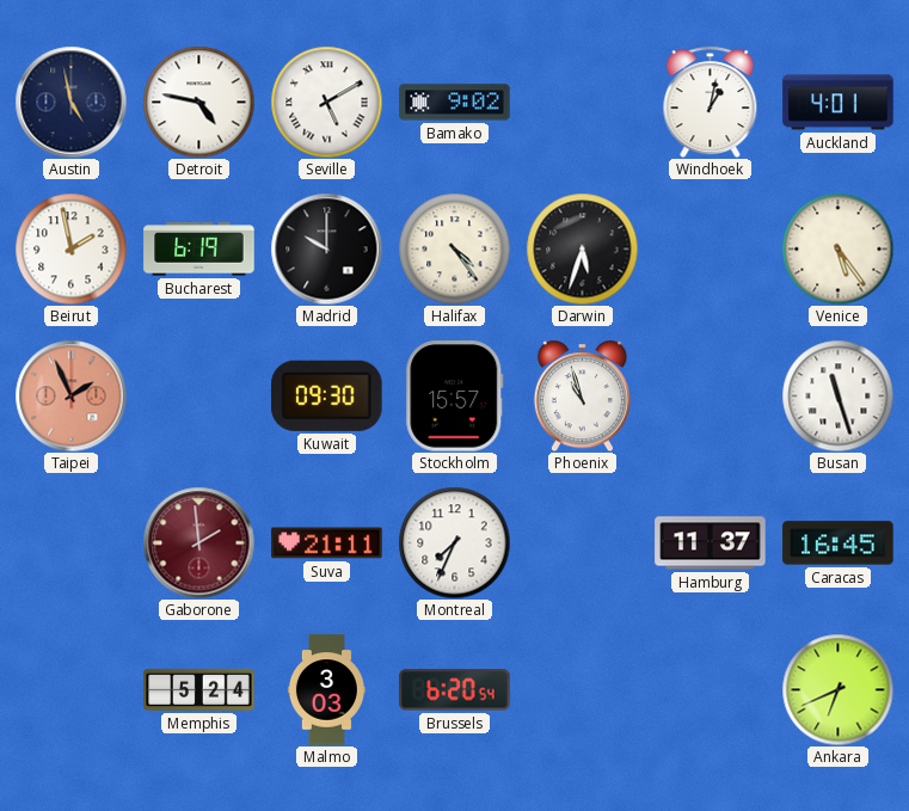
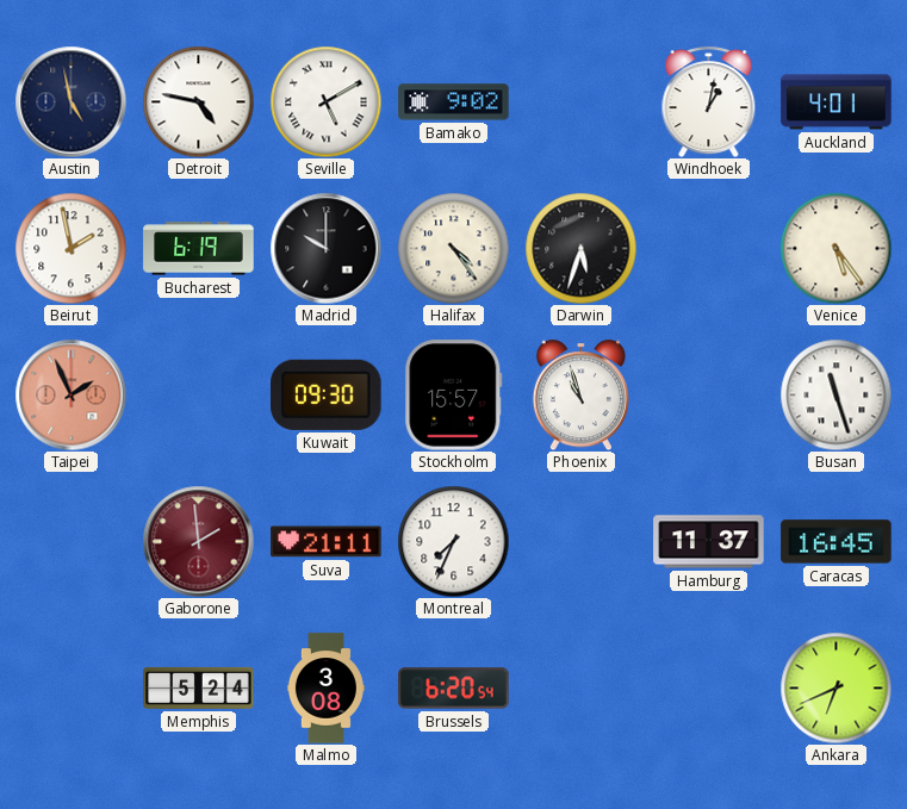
Malmo: 3:03 -> 3:08 (325, 689)
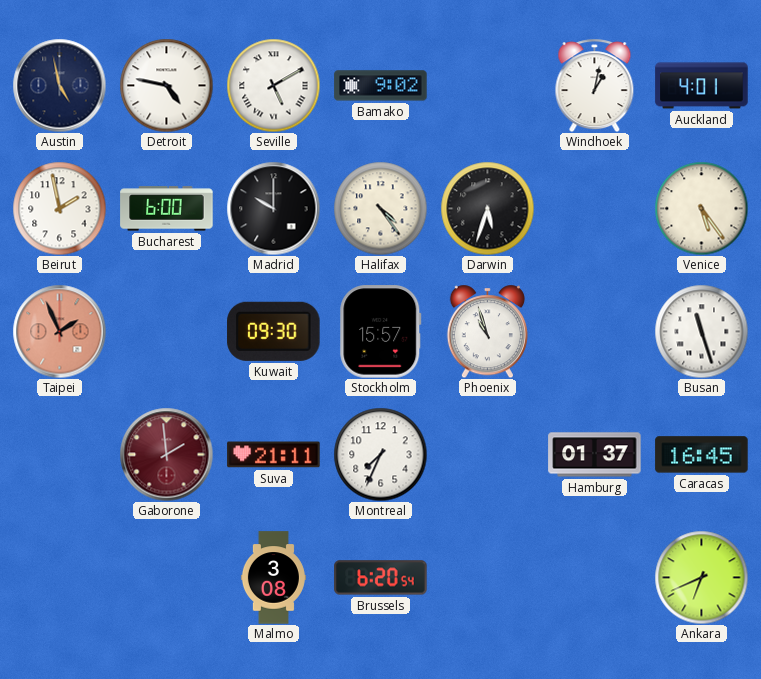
Bucharest: 6:19 -> 6:00 (167, 209)
Hamburg: 11:37 -> 01:37 (595, 455)
Memphis: 5:24 -> none (199, 687)
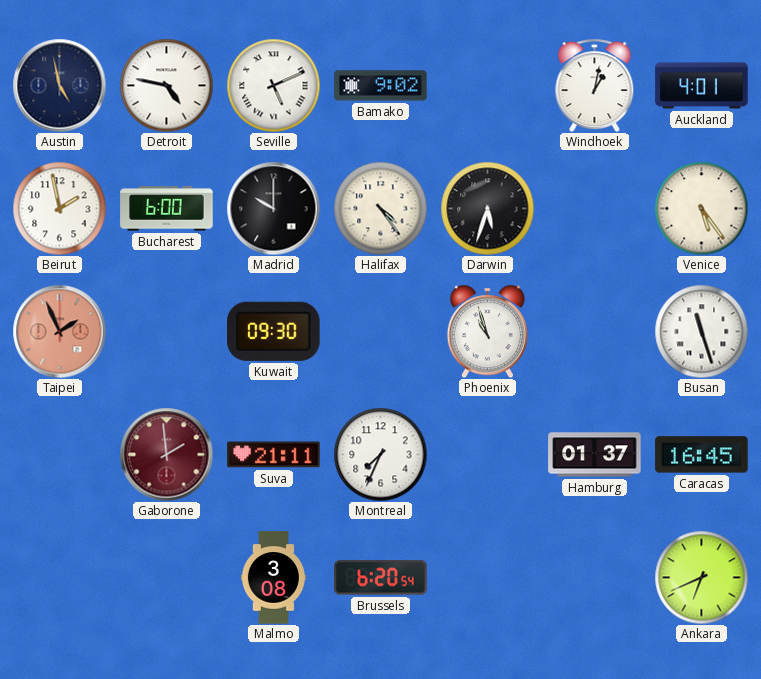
Seville: 5:10 -> 5:11 (273, 85)
Stockholm: 15:57 -> none (381, 332)
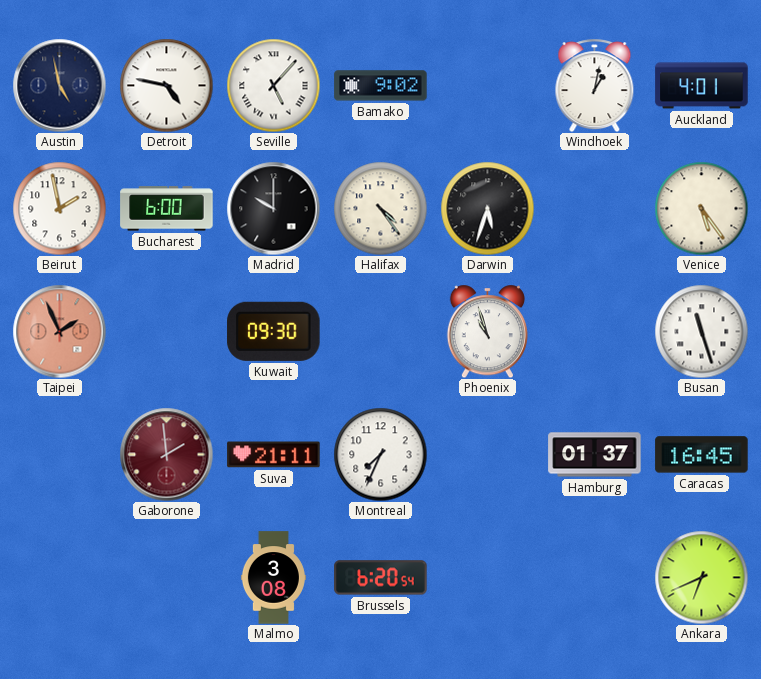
Seville: 5:11 -> 5:07 (273, 85)
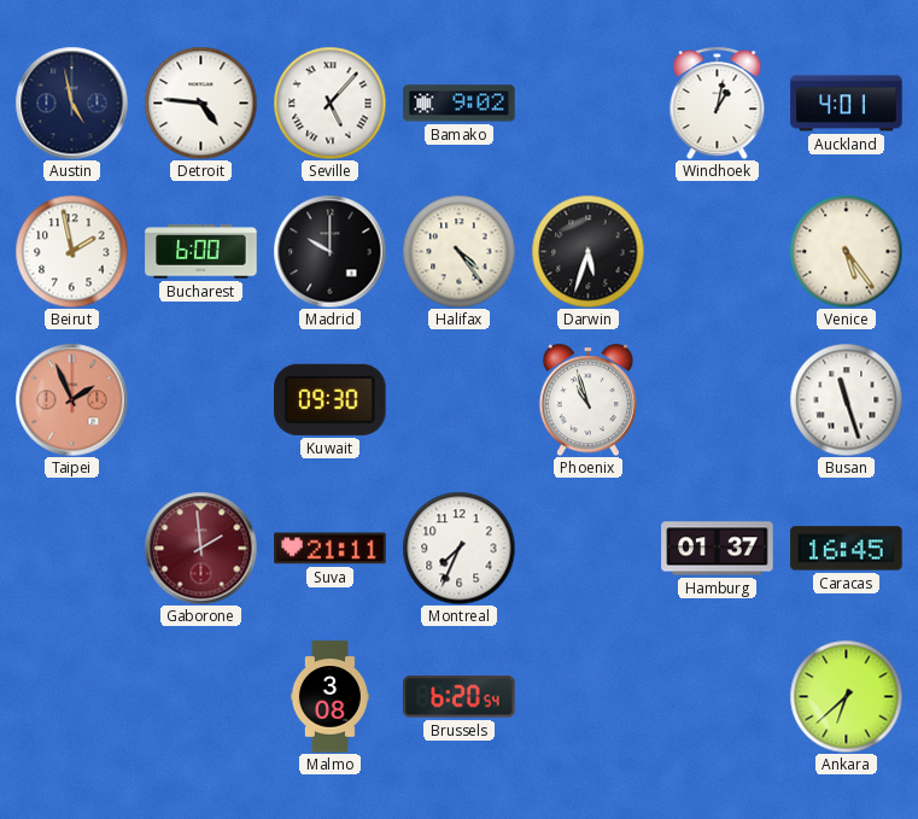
Detroit: 4:47 -> 4:46 (200, 103)
Ankara: 6:41 -> 6:38 (846, 696)
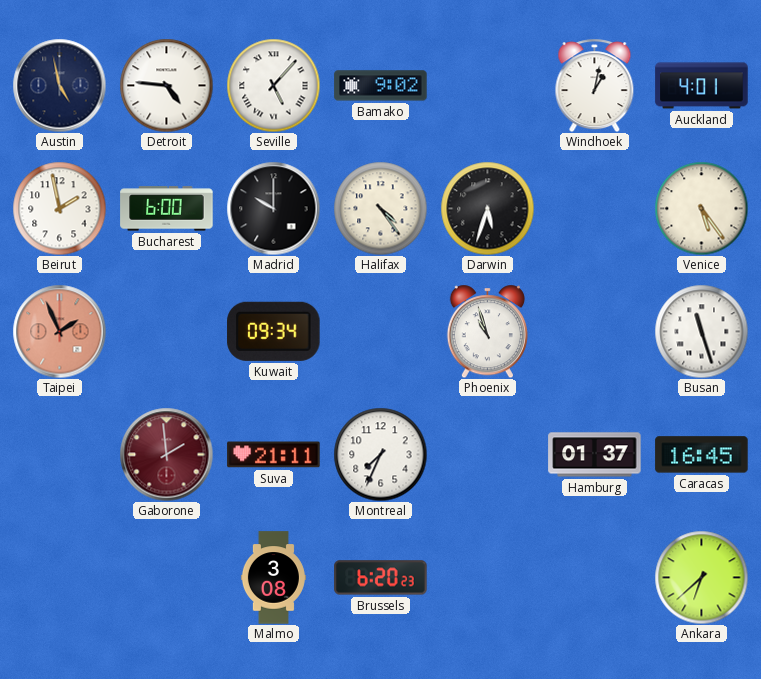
Kuwait: 09:30 -> 09:34 (274, 331)
Brussels: 6:20:54 -> 6:20:23 (381, 578)
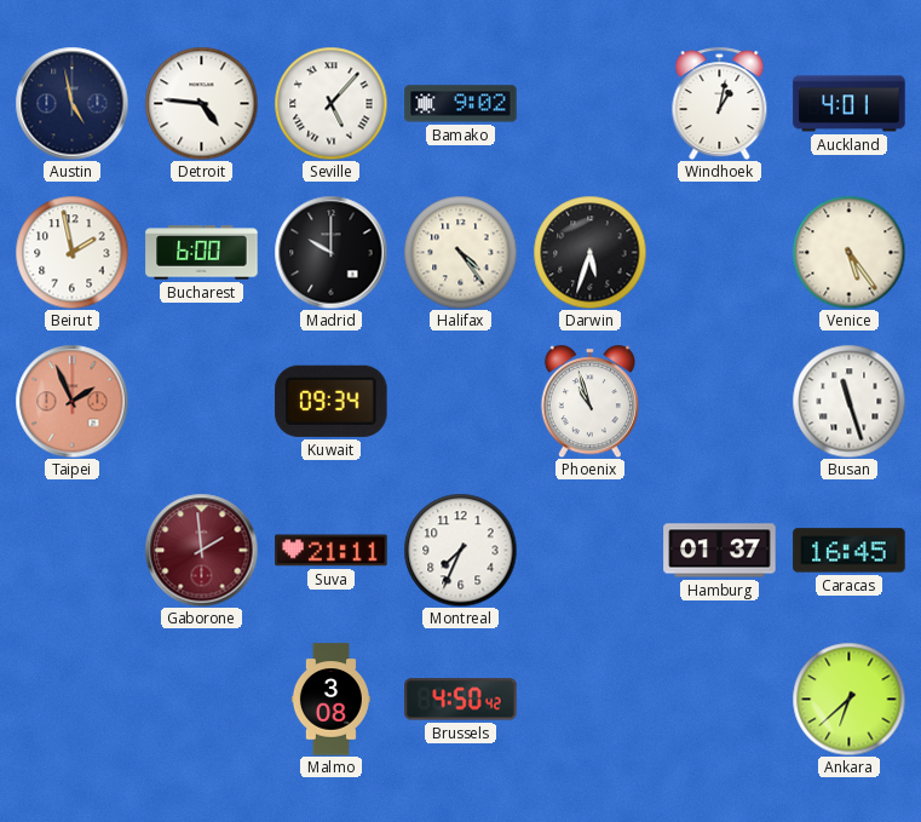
Brussels: 6:20 -> 4:50 (461, 700)
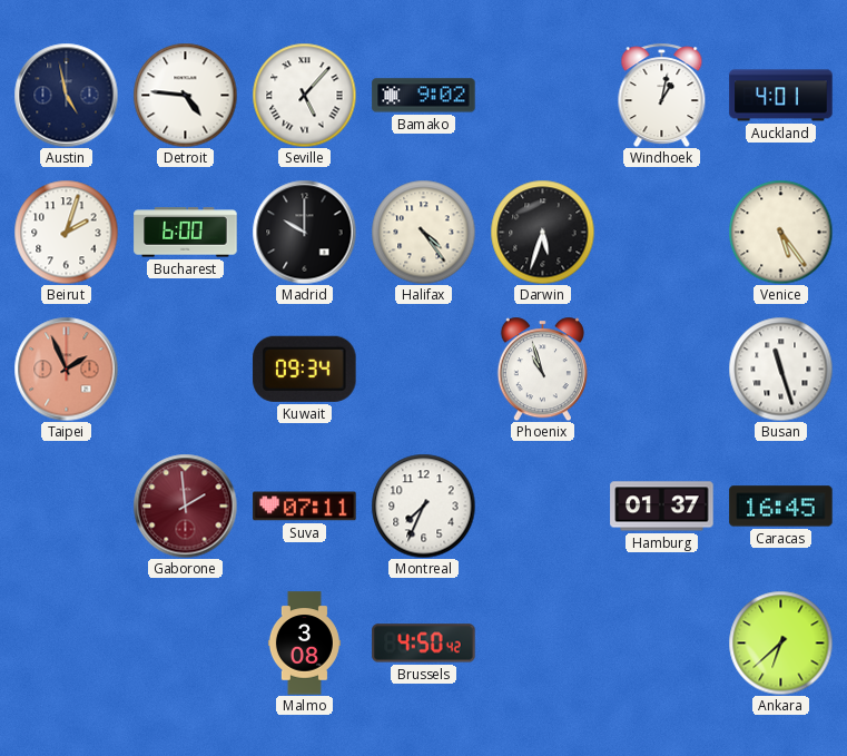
Beirut: 1:58 -> 2:03 (66, 232)
Suva: 21:11 -> 07:11 (305, 507)
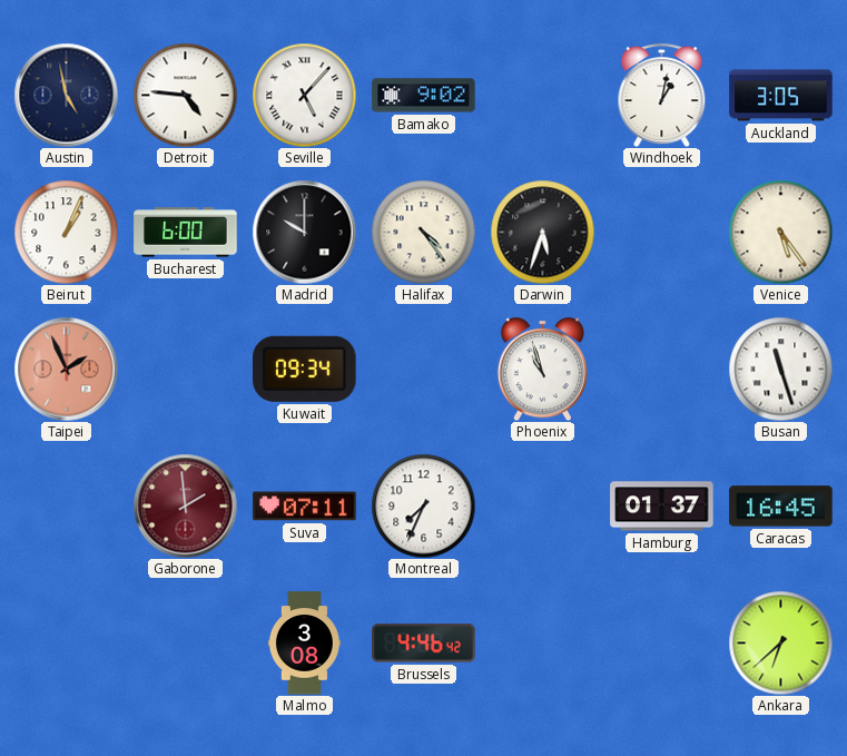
Auckland: 4:01 -> 3:05 (781, 96)
Beirut: 2:03 -> 1:04 (66, 232)
Brussels: 4:50 -> 4:46 (424, 644)
